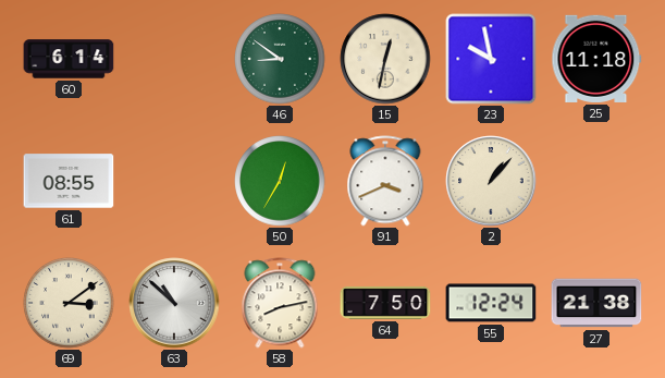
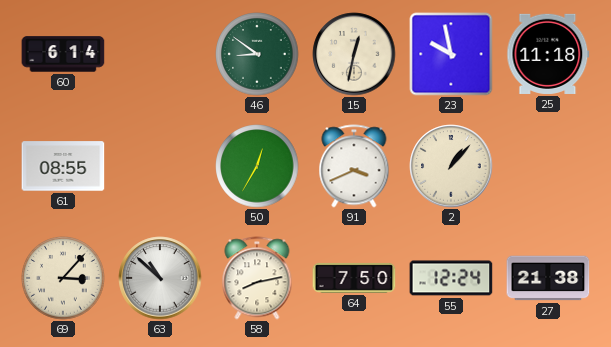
69: 3:09 -> 3:07 (63, 278)
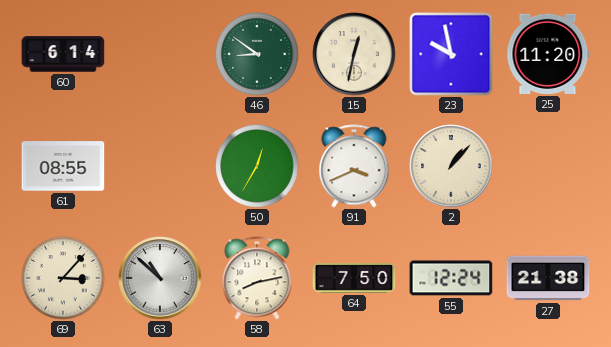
25: 11:18 -> 11:20 (548, 54)
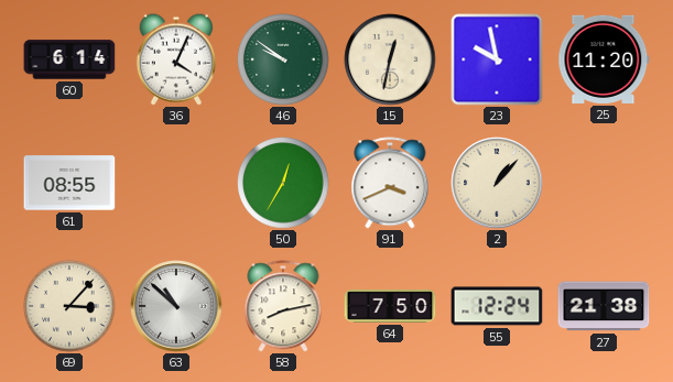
36: none -> 4:04 (176, 59)
46: 8:51 -> 9:51 (283, 59)
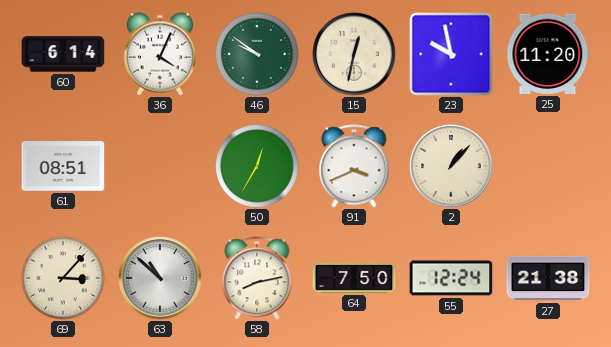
61: 08:55 -> 08:51 (63, 166)
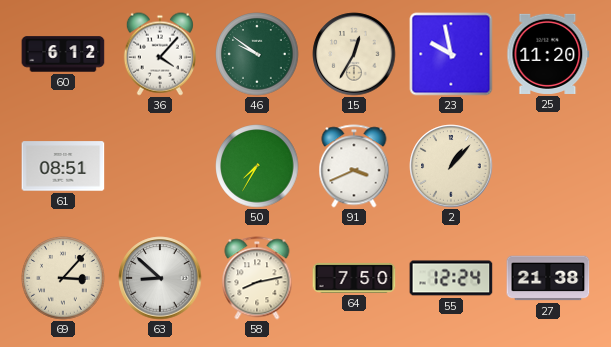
60: 6:14 -> 6:12 (63, 54)
36: 4:04 -> 4:07 (160, 54)
15: 12:32 -> 12:35 (354, 54)
50: 12:35 -> 7:35 (257, 166)
63: 10:52 -> 8:52 (160, 278)
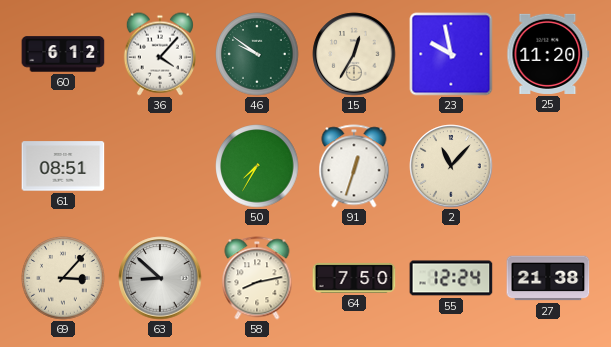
91: 3:41 -> 12:33 (354, 166)
2: 1:07 -> 11:07 (451, 166)
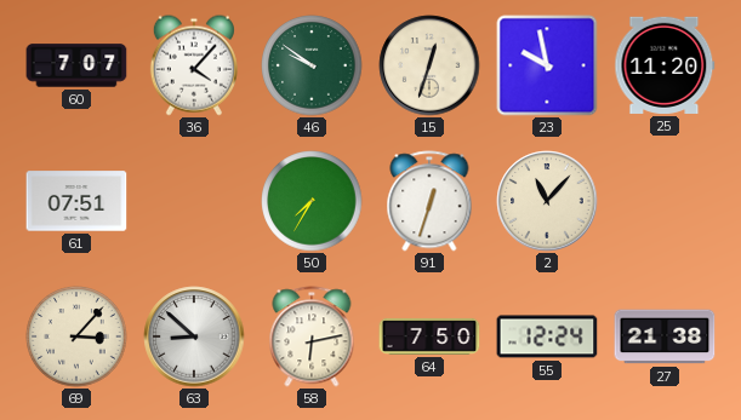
60: 6:12 -> 7:07 (76, 65)
15: 12:35 -> 12:33 (429, 65)
61: 08:51 -> 07:51 (76, 201)
58: 8:13 -> 6:13 (312, 336)
